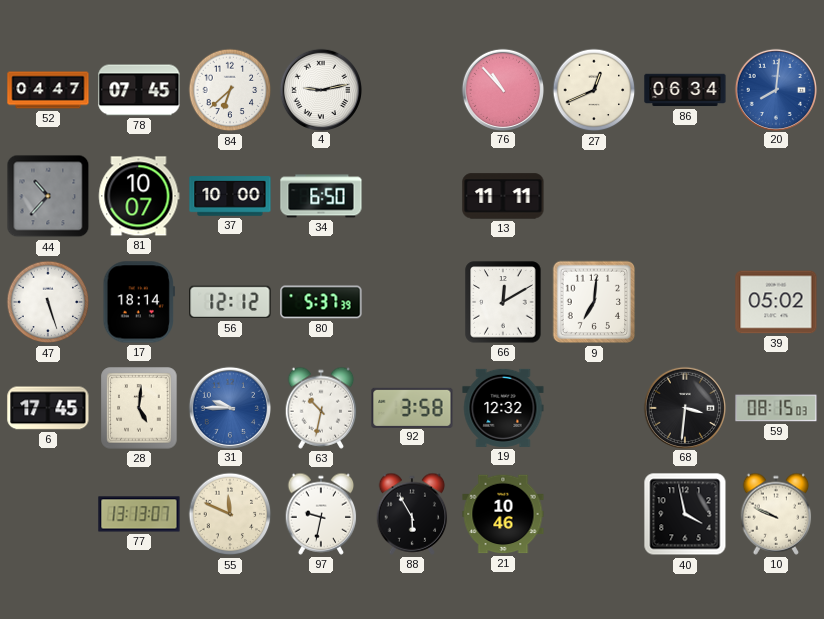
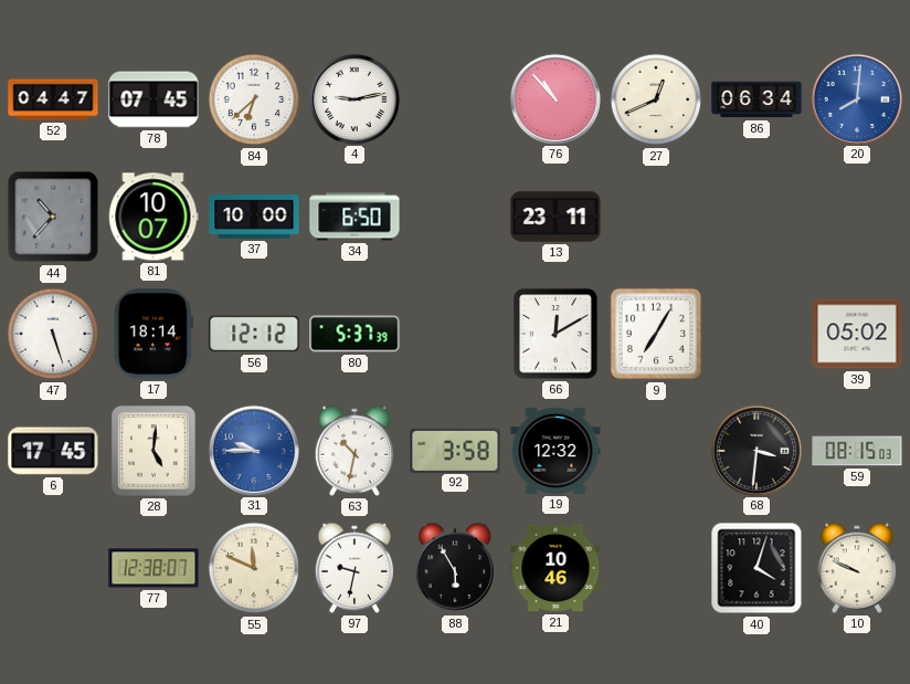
13: 11:11 -> 23:11 (555, 217)
9: 7:01 -> 7:05 (656, 334)
77: 13:13 -> 12:38 (154, 568)
40: 3:58 -> 4:03 (756, 568)
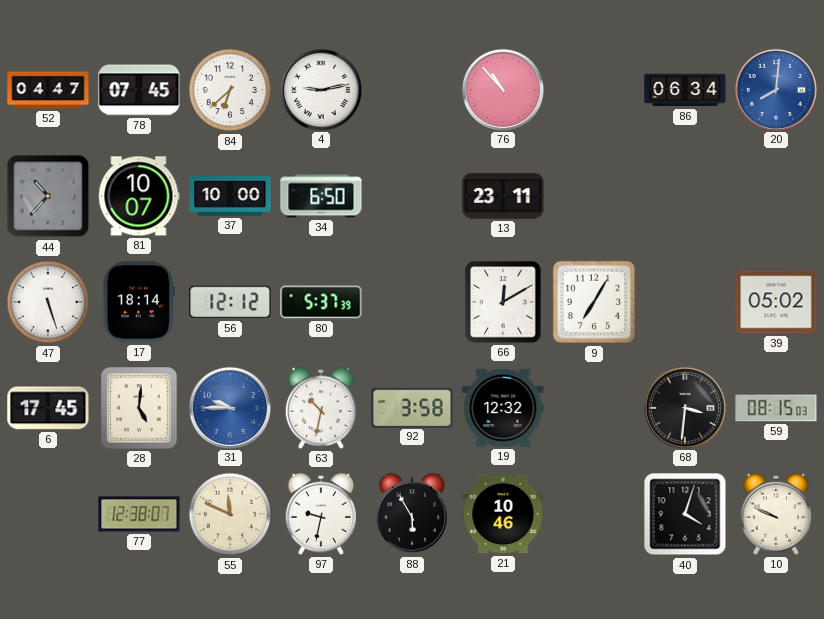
27: 12:41 -> none (656, 99)
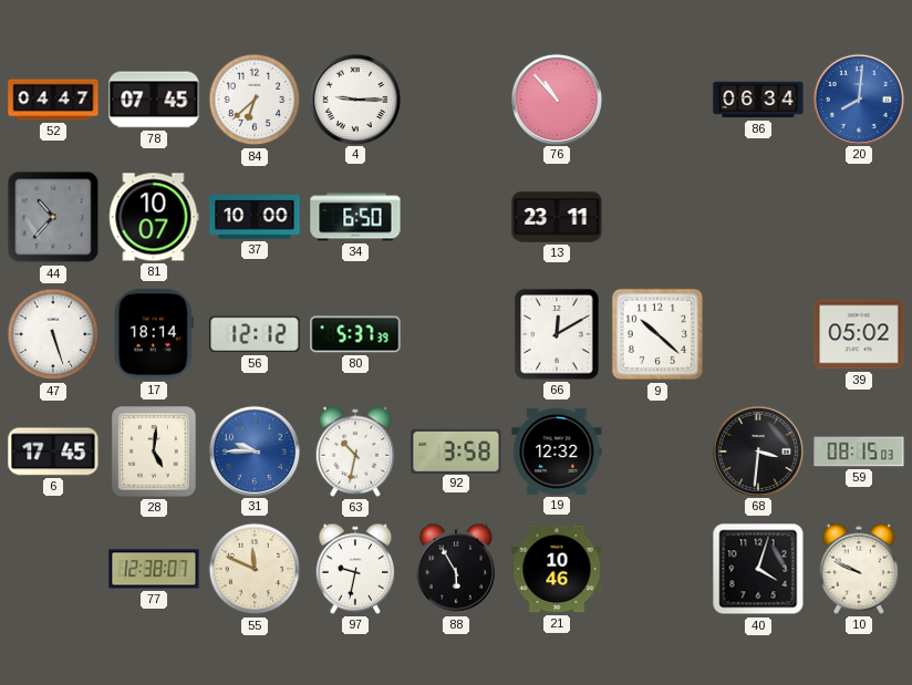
4: 9:13 -> 9:15 (354, 98)
9: 7:05 -> 10:22 (657, 334)
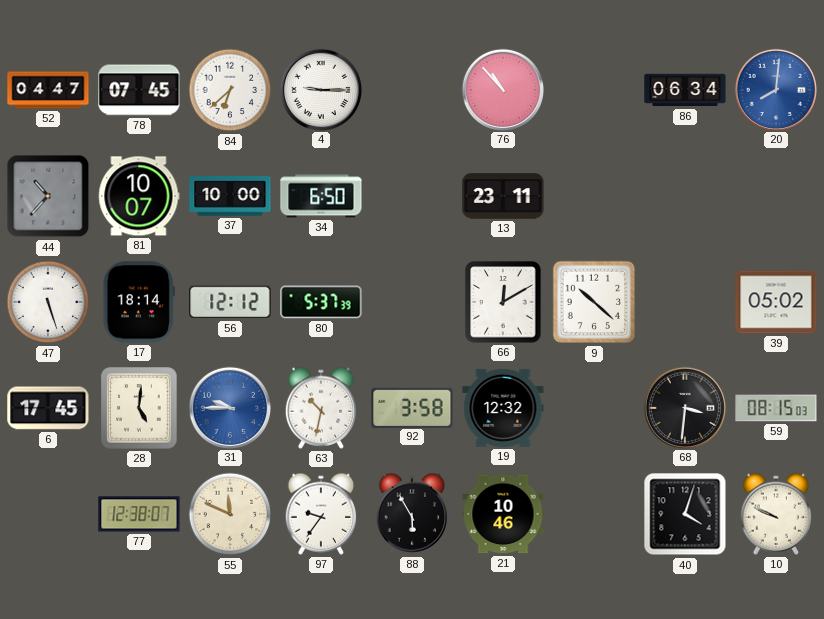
97: 9:32 -> 9:36 (321, 514)
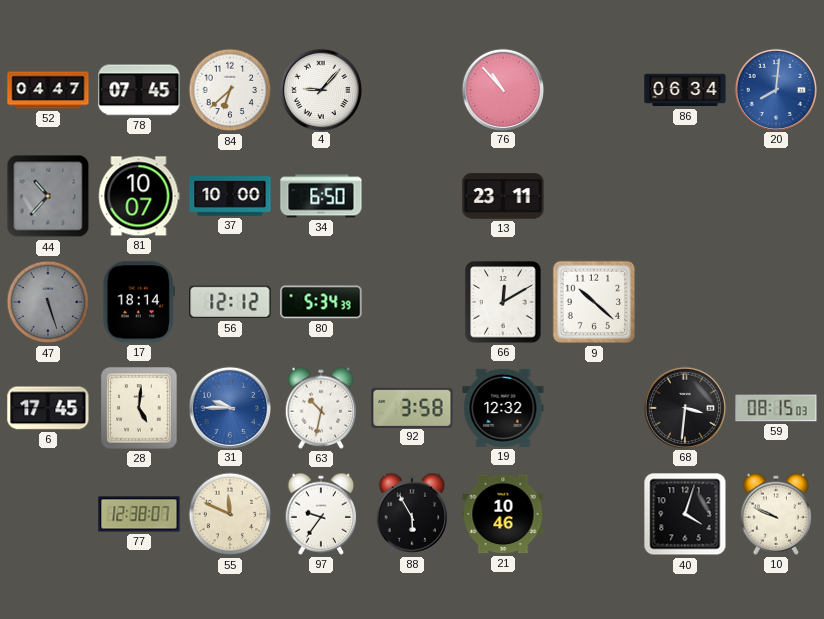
4: 9:15 -> 9:07 (320, 89)
47 dial: white -> grey (48, 302)
80: 5:37 -> 5:34 (321, 302)
39: 05:02 -> none (776, 302)
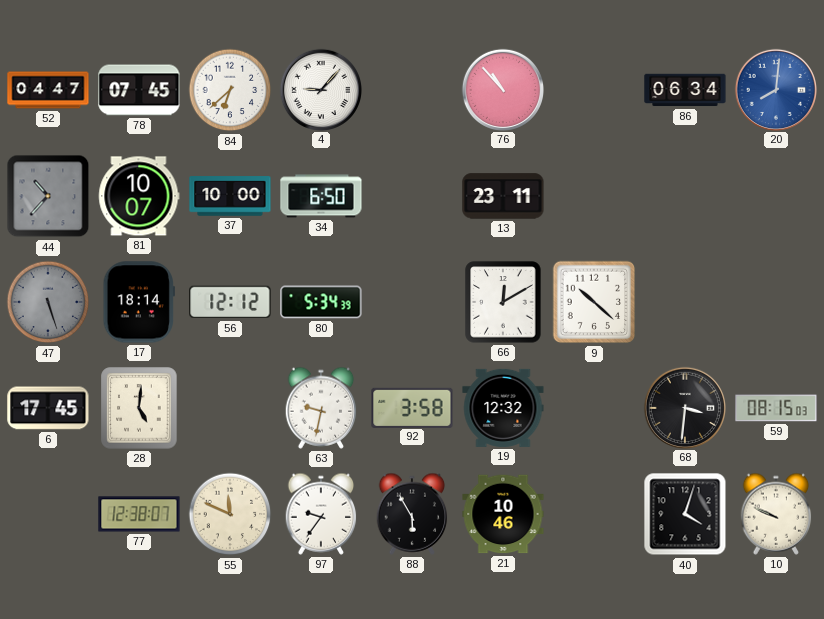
31: 9:45 -> none (229, 407)
63: 10:32 -> 9:32 (321, 408)
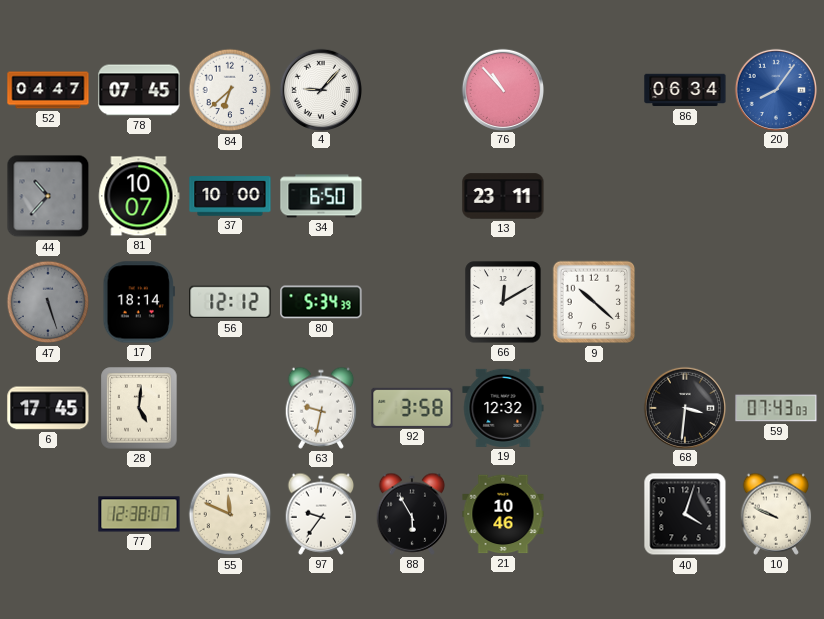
20: 8:01 -> 8:06 (775, 89)
59: 08:15 -> 07:43 (776, 408)
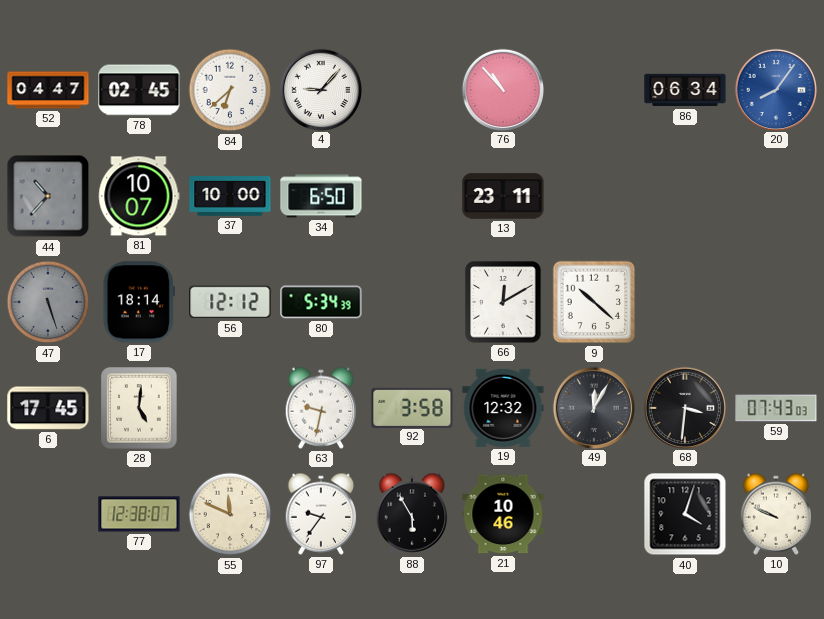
78: 07:45 -> 02:45 (139, 90)
49: none -> 12:05 (593, 407)
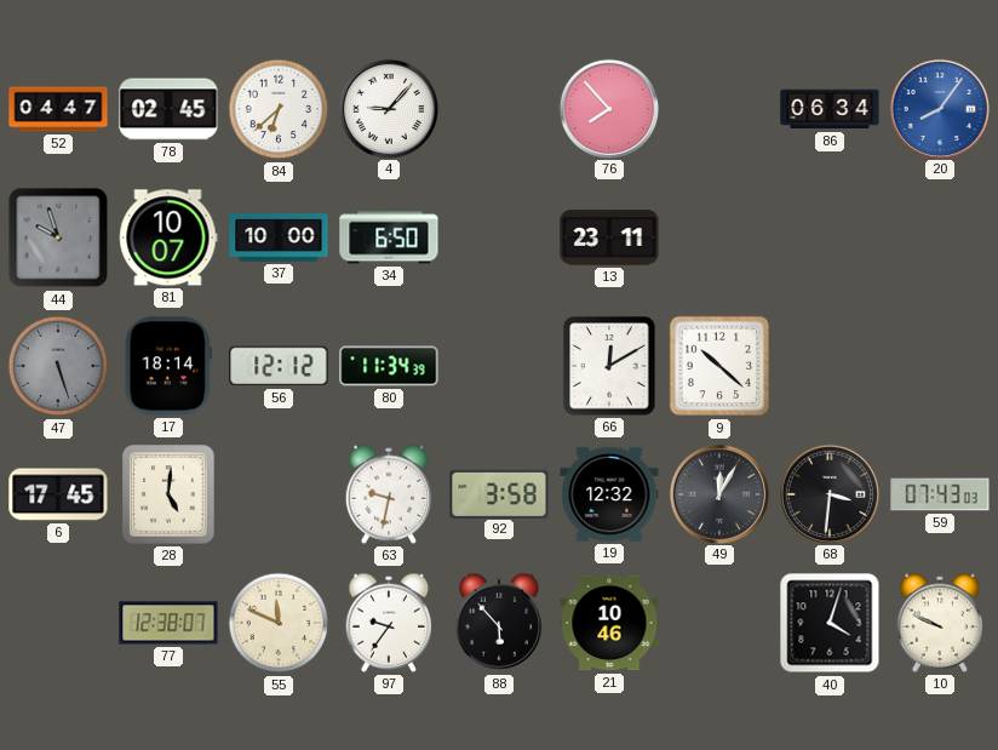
76: 10:53 -> 7:53 (608, 108)
44: 10:37 -> 9:57 (58, 237)
80: 5:34 -> 11:34 (389, 366)
88: 5:55 -> 5:53 (499, 623)
